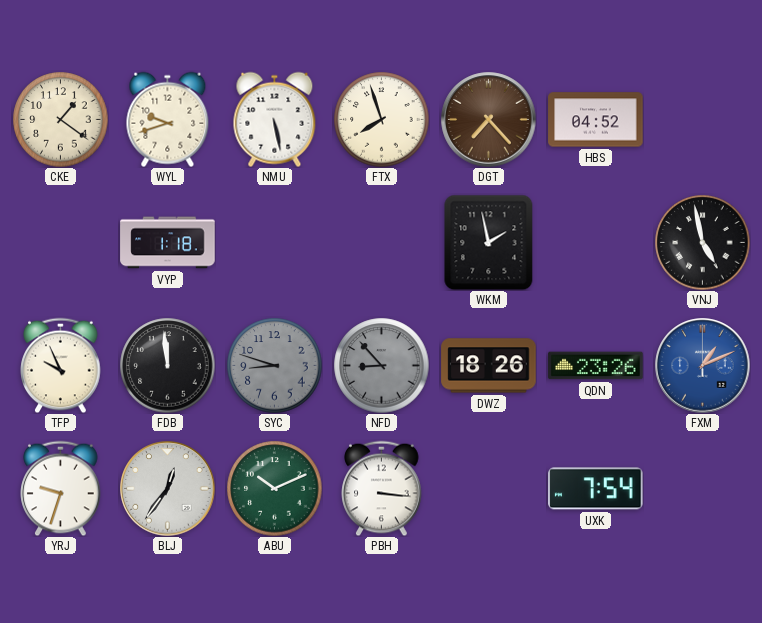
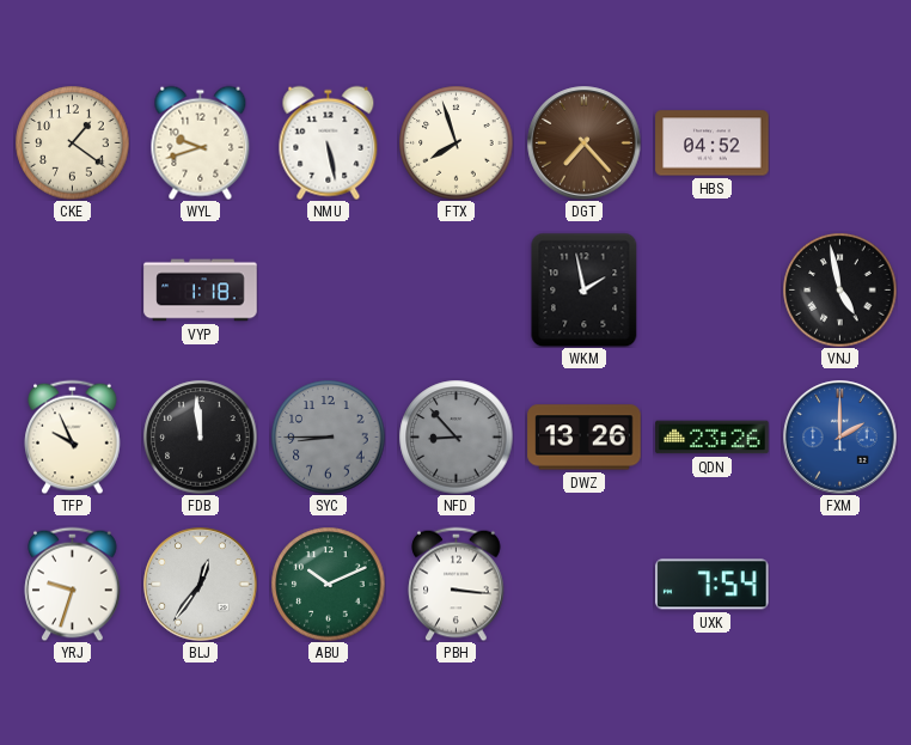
SYC: 8:48 -> 8:45 (328, 436)
DWZ: 18:26 -> 13:26 (585, 438)
FXM: 1:11 -> 2:00 (840, 438)
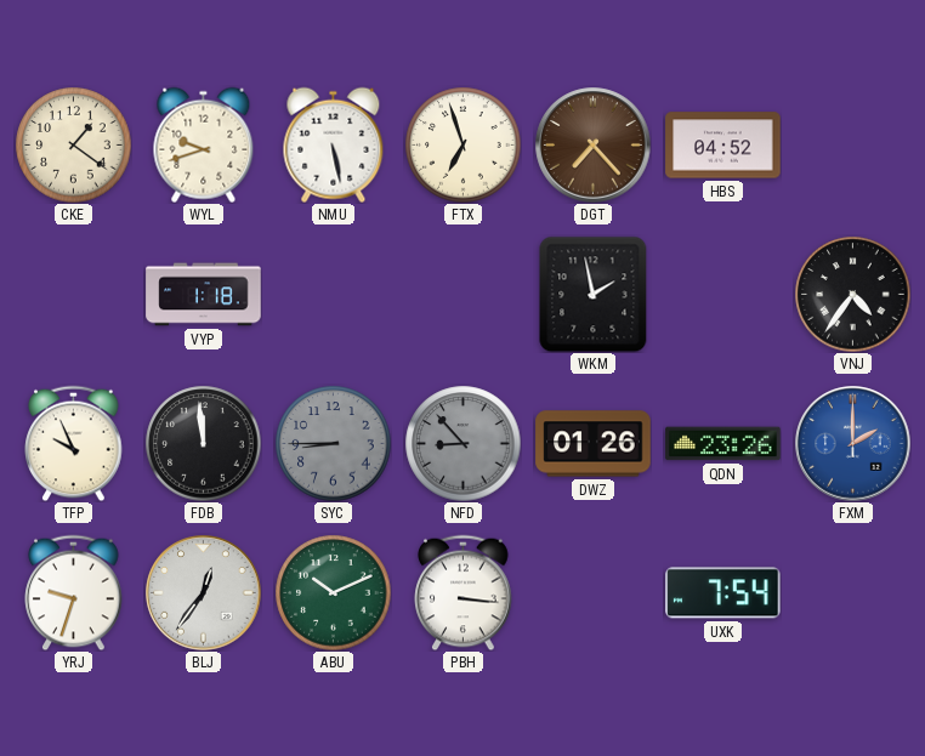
FTX: 7:57 -> 6:57 (462, 144)
VNJ: 4:58 -> 4:36 (852, 294)
DWZ: 13:26 -> 01:26 (594, 444)
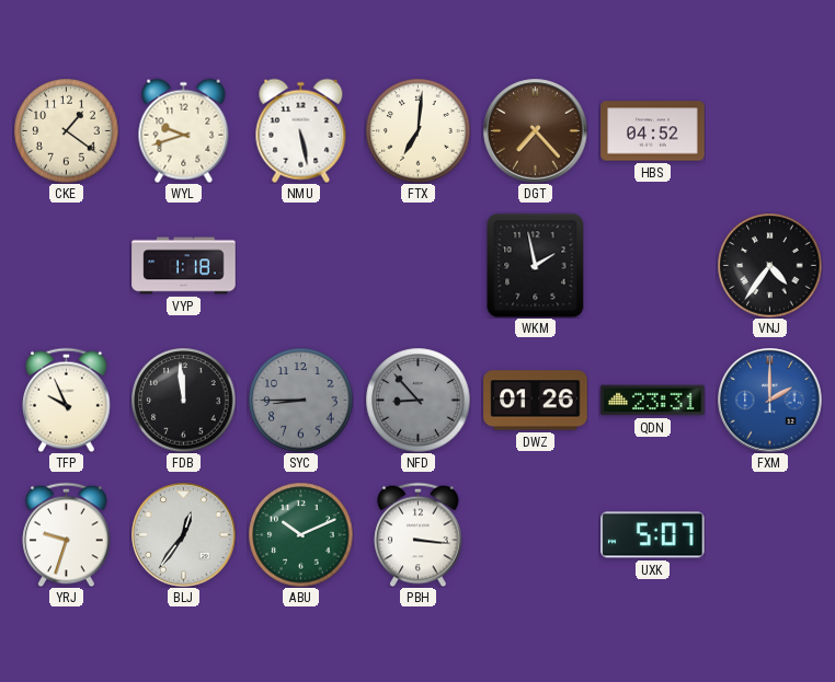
FTX: 6:57 -> 7:01 (417, 130)
QDN: 23:26 -> 23:31 (653, 401)
UXK: 7:54 -> 5:07 (653, 535)
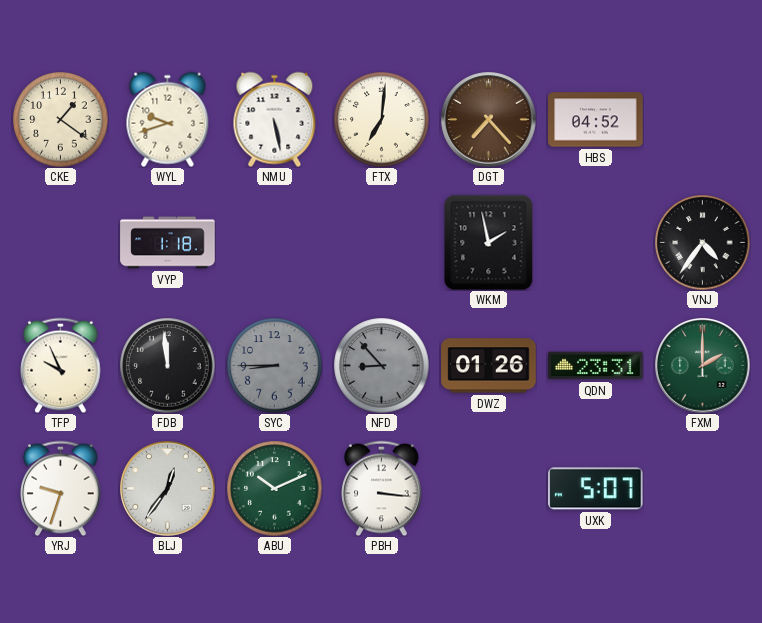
FXM dial: blue -> green (703, 366)
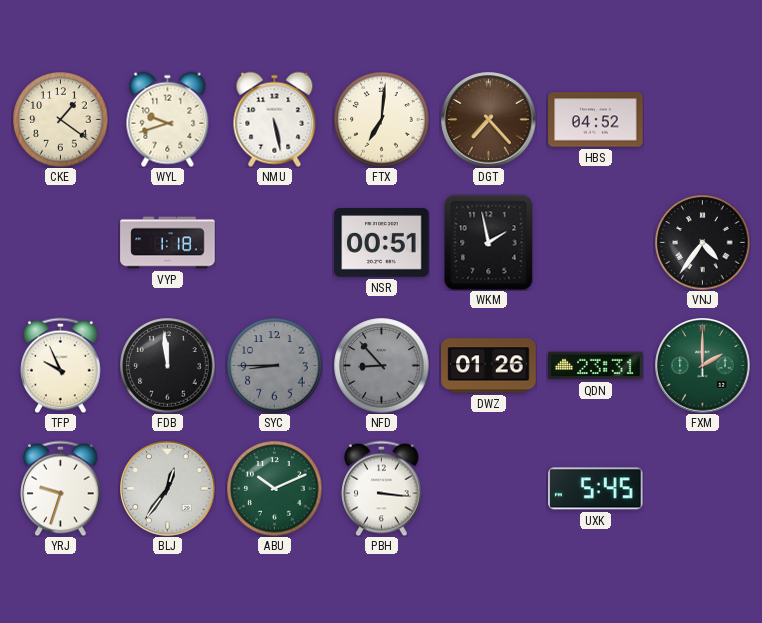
NSR: none -> 00:51 (382, 243)
UXK: 5:07 -> 5:45 (596, 489)
